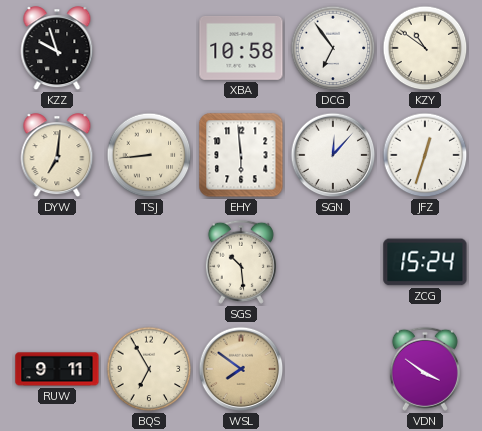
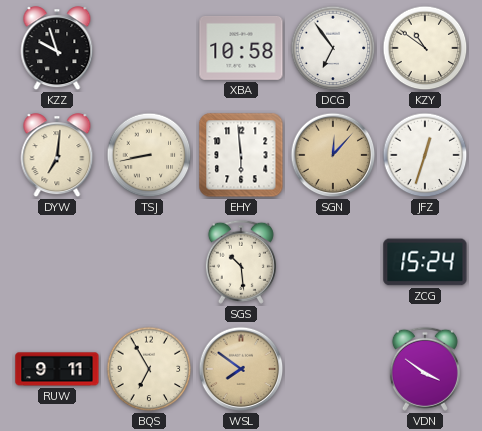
TSJ: 8:44 -> 8:43 (149, 155)
SGN dial: white -> champagne (333, 155)
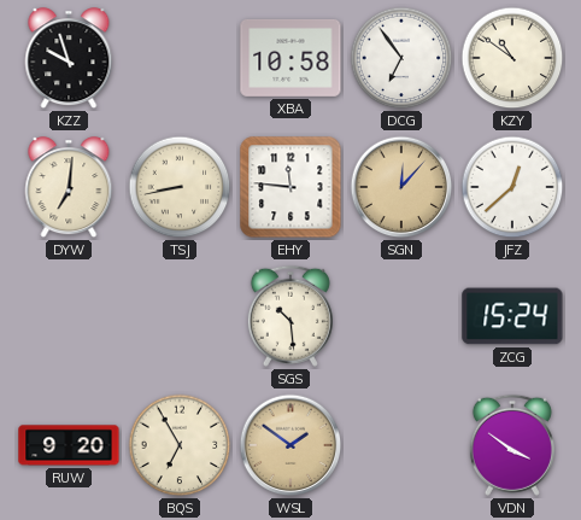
EHY: 5:59 -> 11:46 (290, 187)
JFZ: 12:33 -> 12:38 (512, 187)
RUW: 9:11 -> 9:20 (69, 445)
WSL: 7:51 -> 1:51 (290, 445)
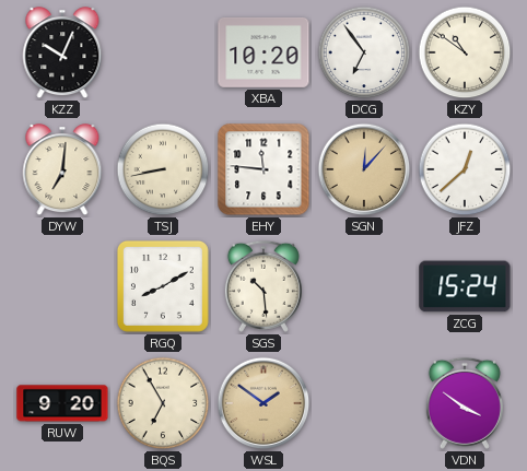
KZZ: 9:57 -> 10:04 (62, 54)
XBA: 10:58 -> 10:20 (263, 52)
RGQ: none -> 8:10 (163, 286)
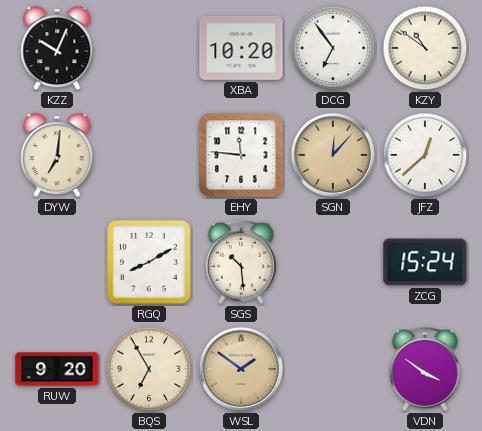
TSJ: 8:43 -> none (163, 169)
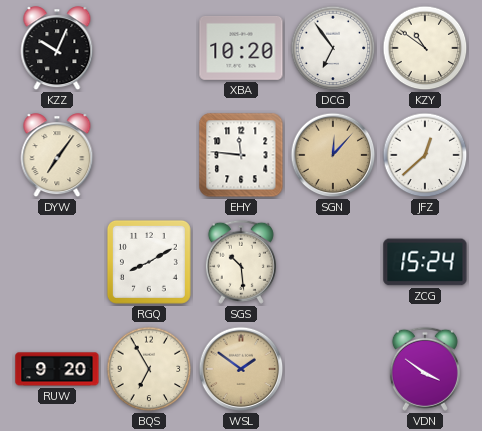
DYW: 7:01 -> 7:06 (57, 156)
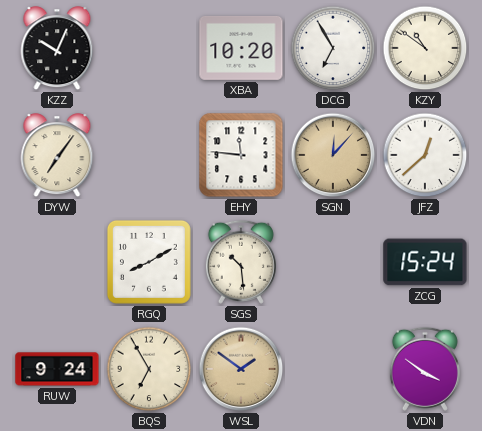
DCG: 6:54 -> 6:55 (333, 48)
RUW: 9:20 -> 9:24 (57, 369)
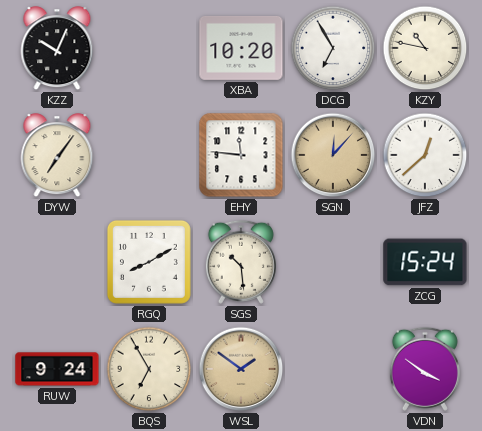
KZY: 10:51 -> 10:47 (425, 48)
